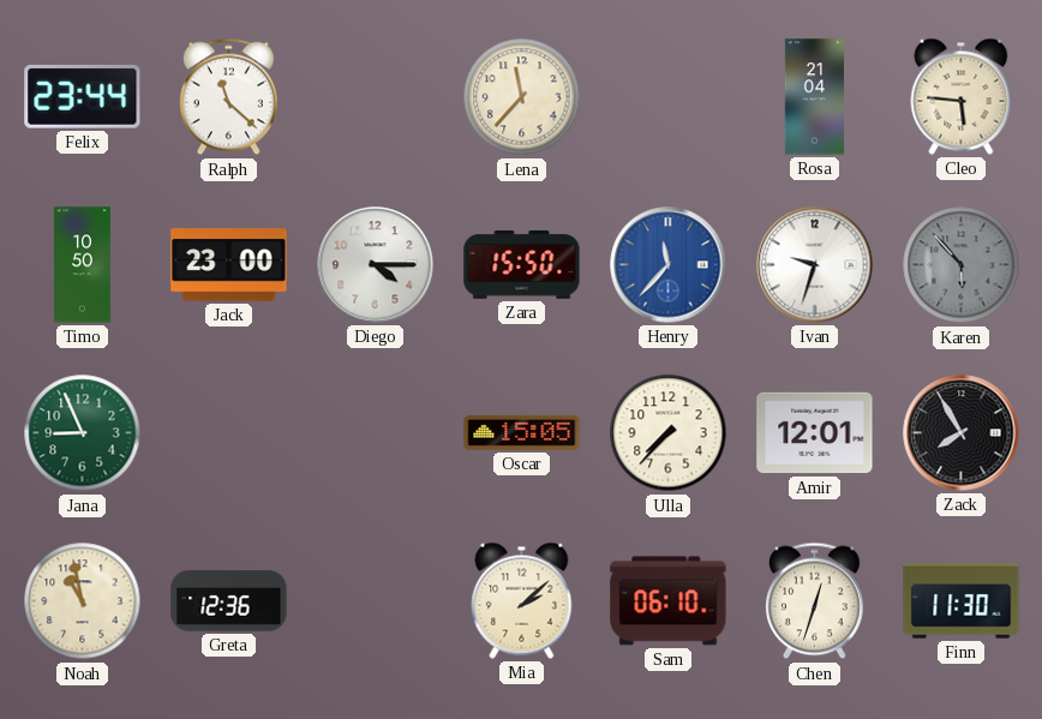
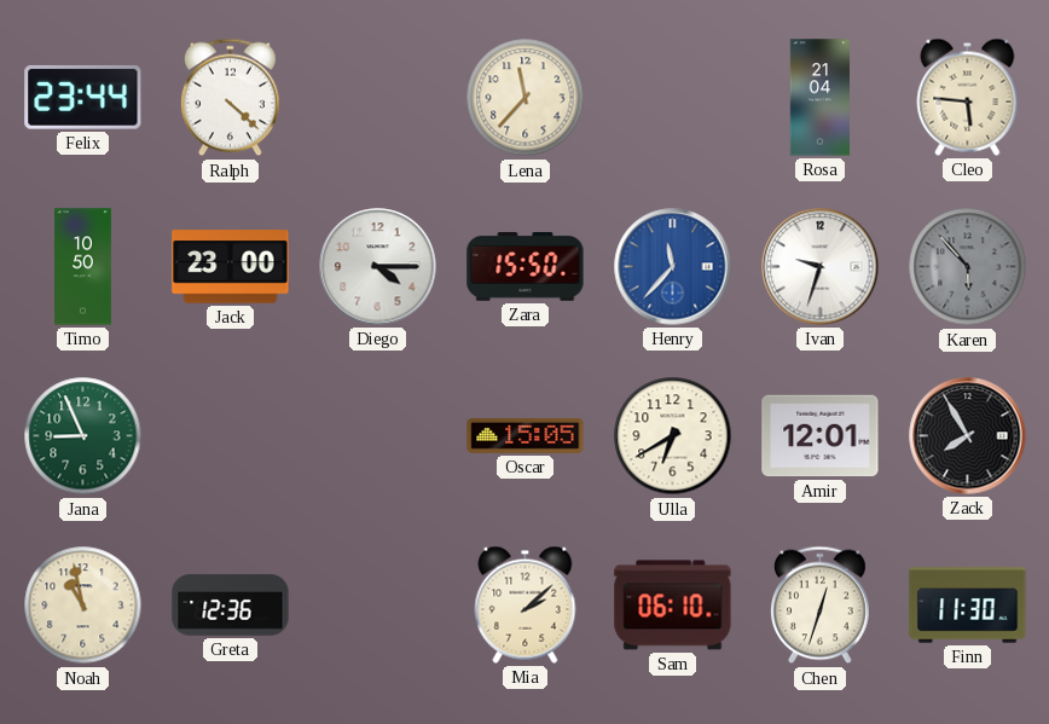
Ralph: 11:22 -> 4:22 (231, 98)
Ulla: 7:37 -> 6:40 (673, 436)
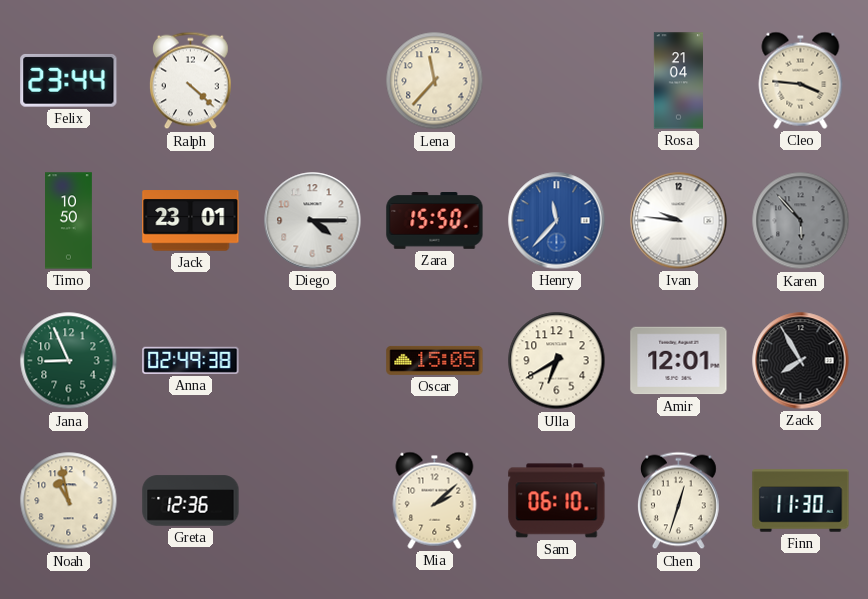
Cleo: 5:46 -> 3:46 (801, 80)
Jack: 23:00 -> 23:01 (191, 221)
Ivan: 9:33 -> 9:46 (679, 221)
Anna: none -> 02:49 (191, 360)
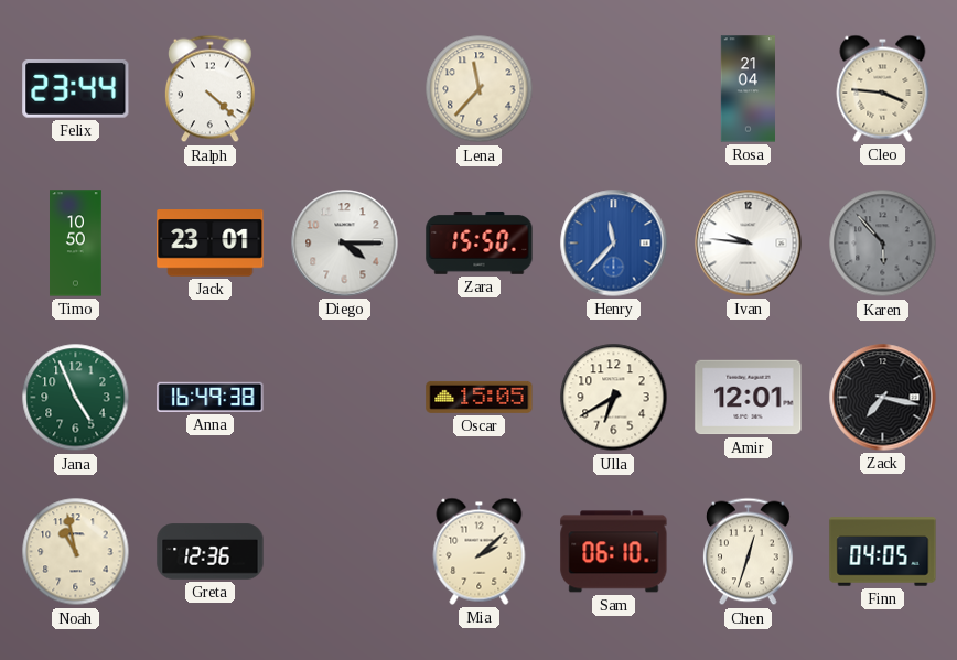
Jana: 8:56 -> 4:56 (76, 398)
Anna: 02:49 -> 16:49 (211, 397)
Zack: 7:55 -> 7:17 (883, 398)
Finn: 11:30 -> 04:05 (883, 552)
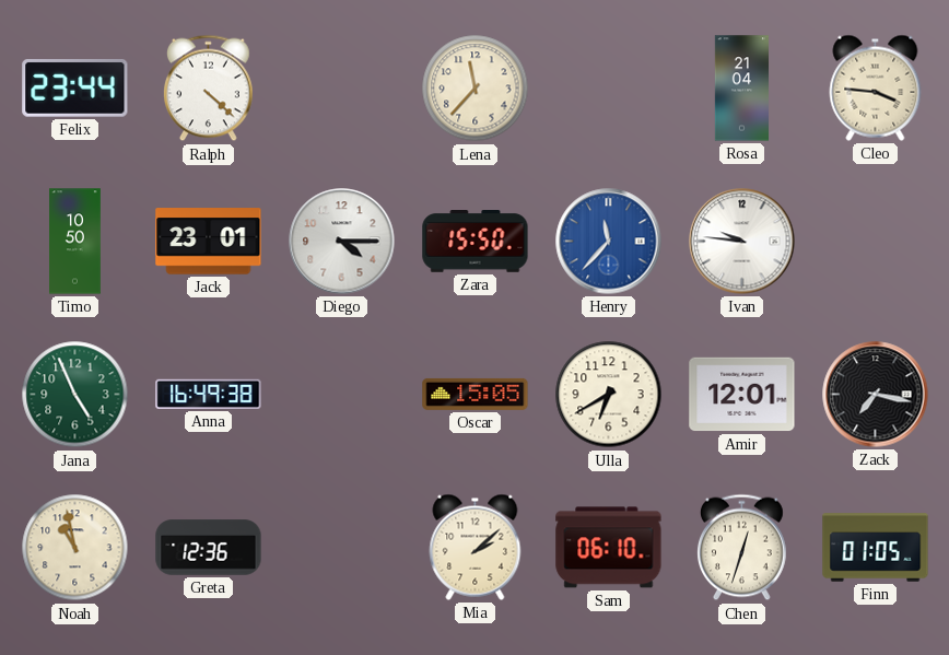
Karen: 5:53 -> none (883, 244)
Finn: 04:05 -> 01:05 (876, 548)
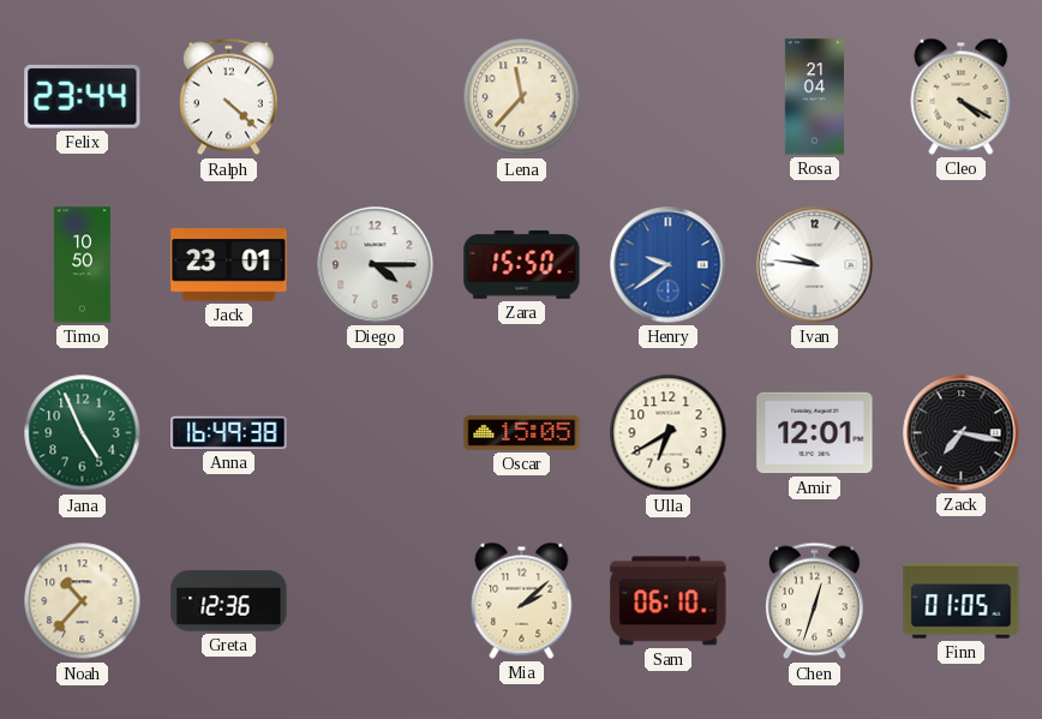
Cleo: 3:46 -> 4:20 (962, 96)
Henry: 11:37 -> 9:39 (669, 265)
Noah: 10:58 -> 10:37 (83, 601)
